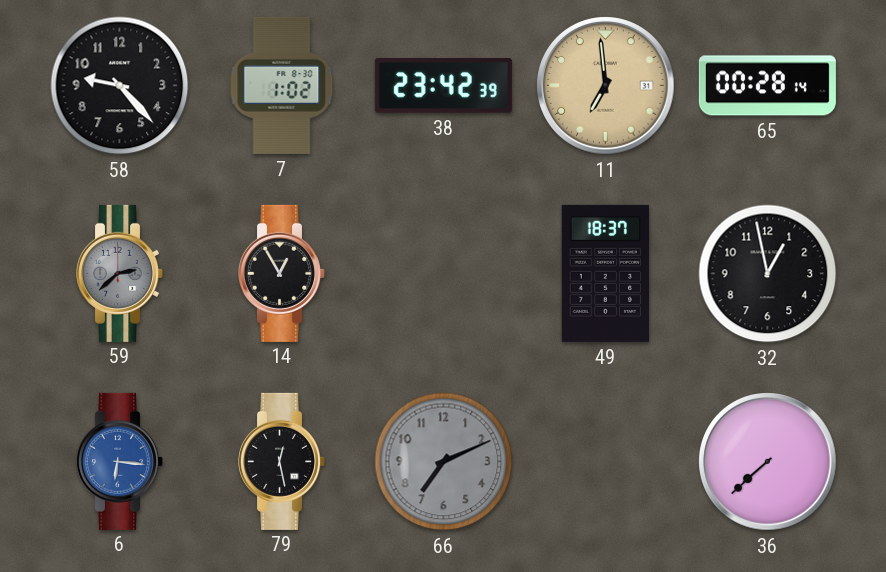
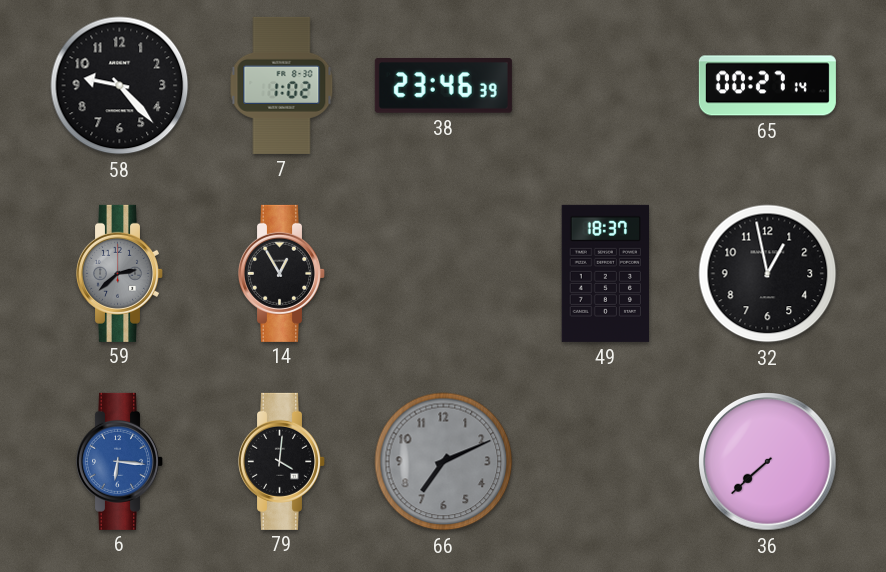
38: 23:42 -> 23:46 (443, 86)
11: 6:59 -> none (606, 86)
65: 00:28 -> 00:27 (767, 86)
79: 12:28 -> 4:01 (281, 461)
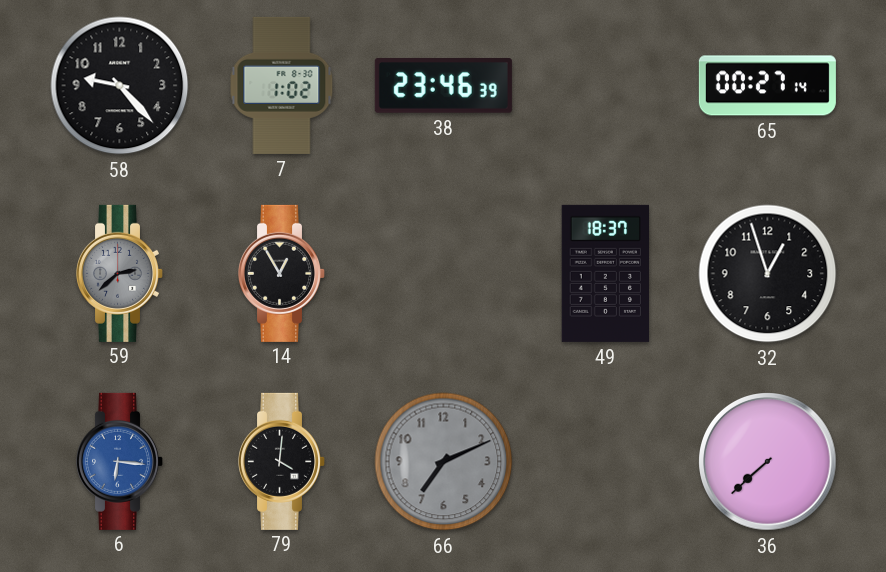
32: 12:58 -> 12:57 (768, 274)
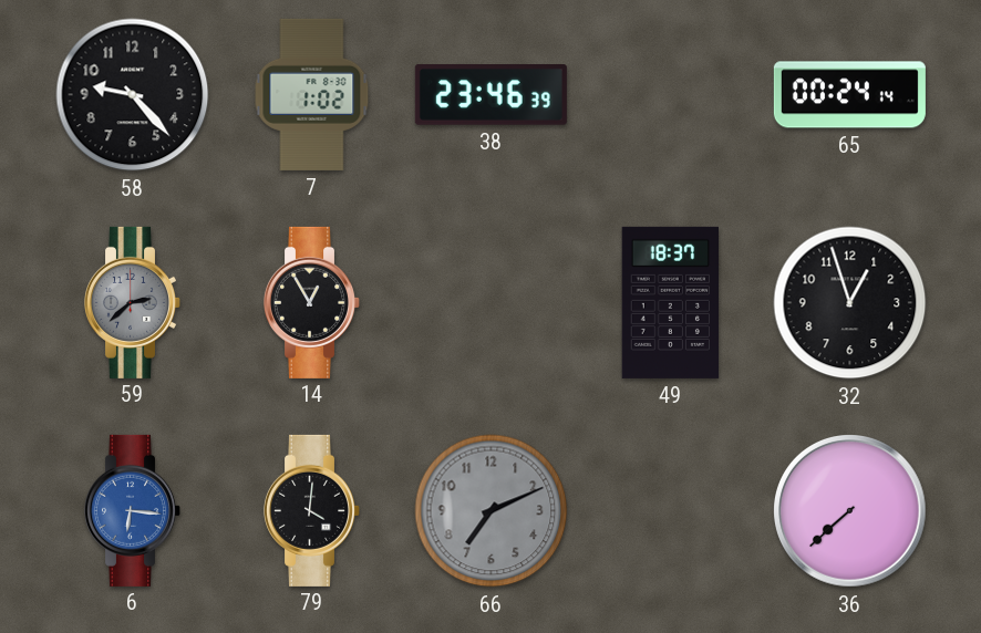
65: 00:27 -> 00:24 (849, 95)
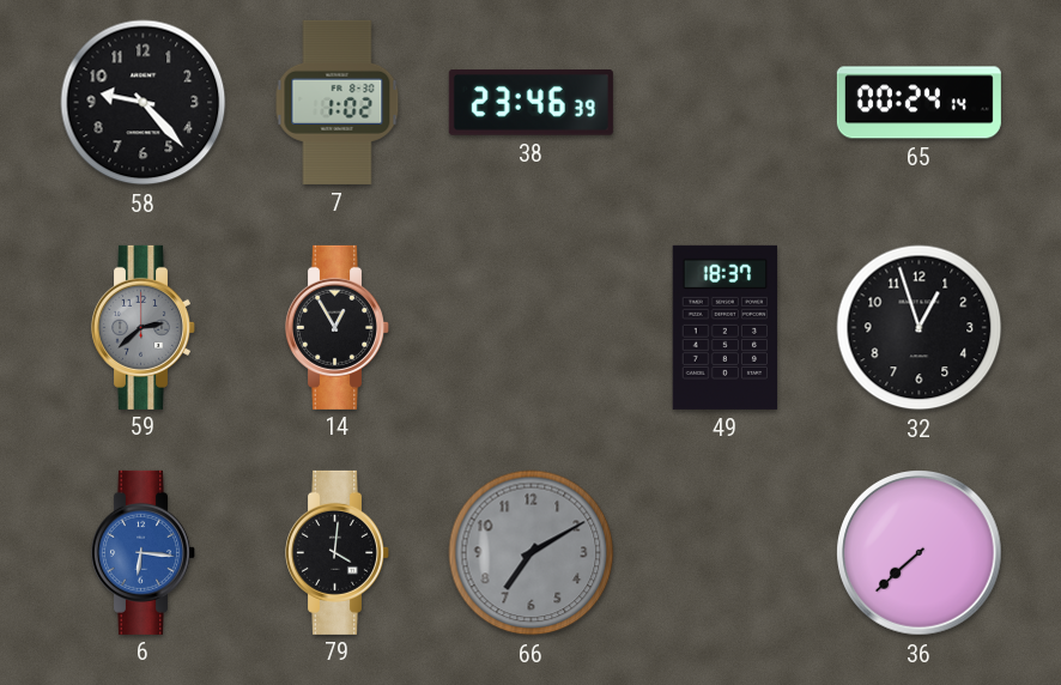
66: 7:11 -> 7:10 (532, 553)
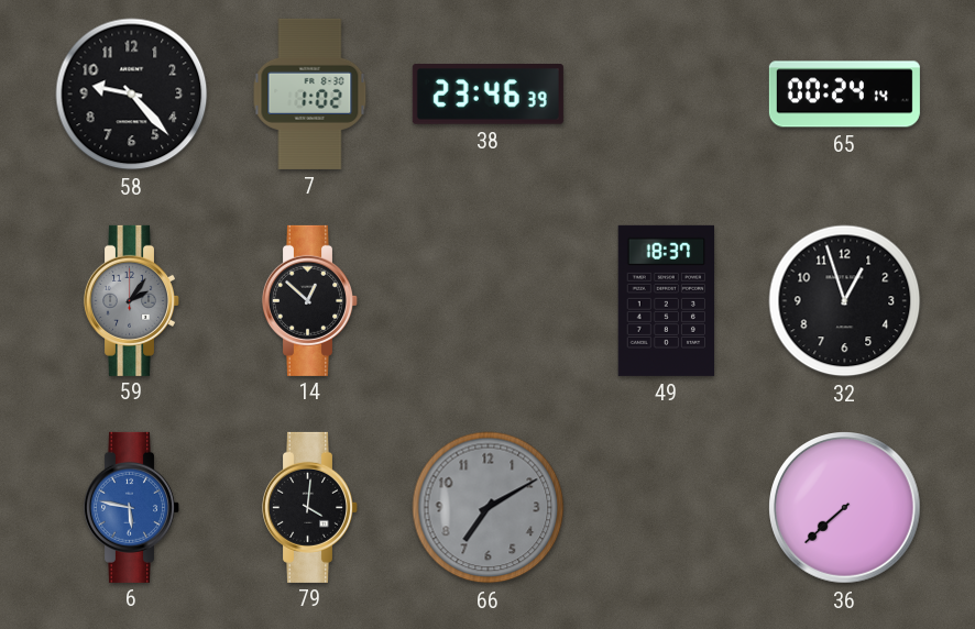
59: 2:38 -> 2:06 (131, 300)
14: 12:55 -> 12:52 (309, 300)
6: 6:16 -> 5:47 (131, 507)
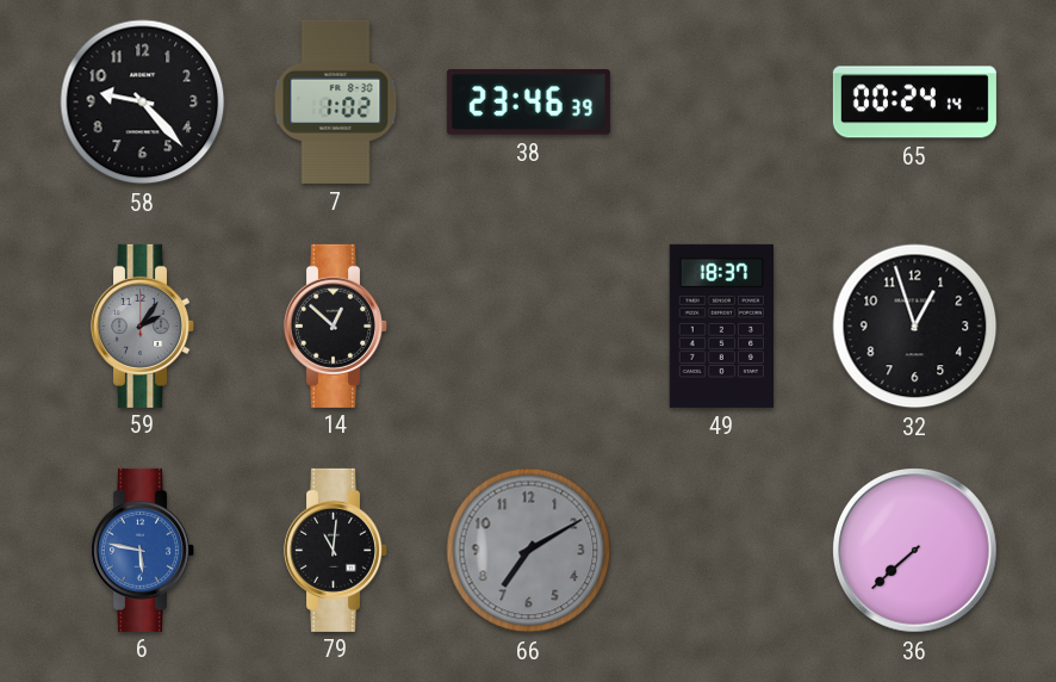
79: 4:01 -> 11:01 (335, 550)
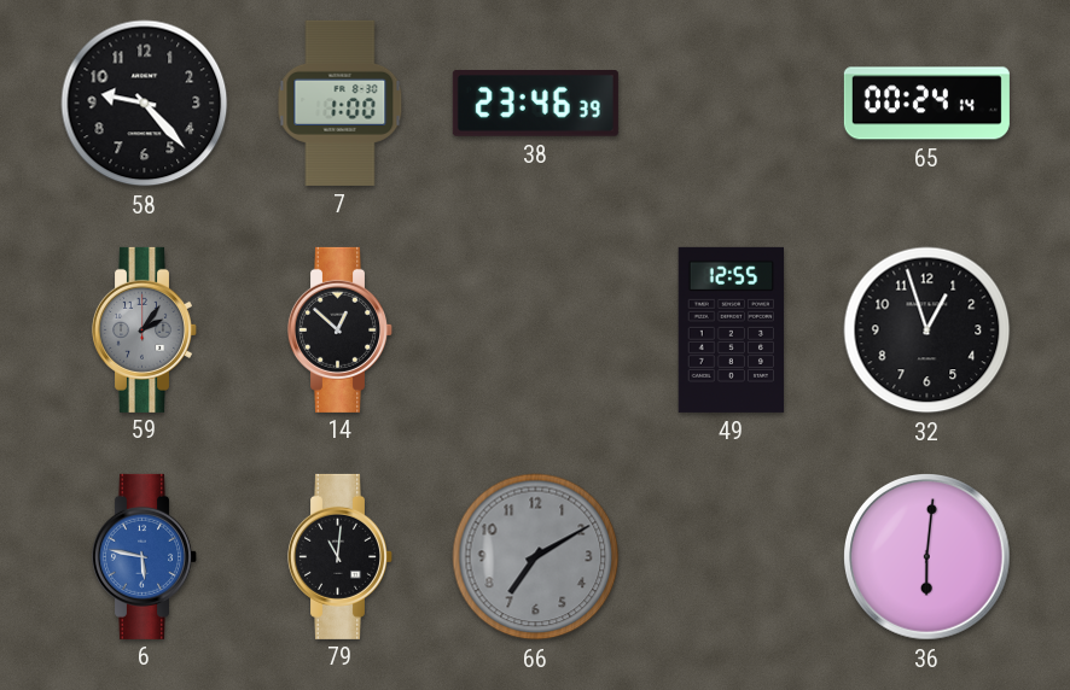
7: 1:02 -> 1:00 (341, 103)
49: 18:37 -> 12:55 (731, 329)
36: 7:38 -> 6:01 (927, 557)
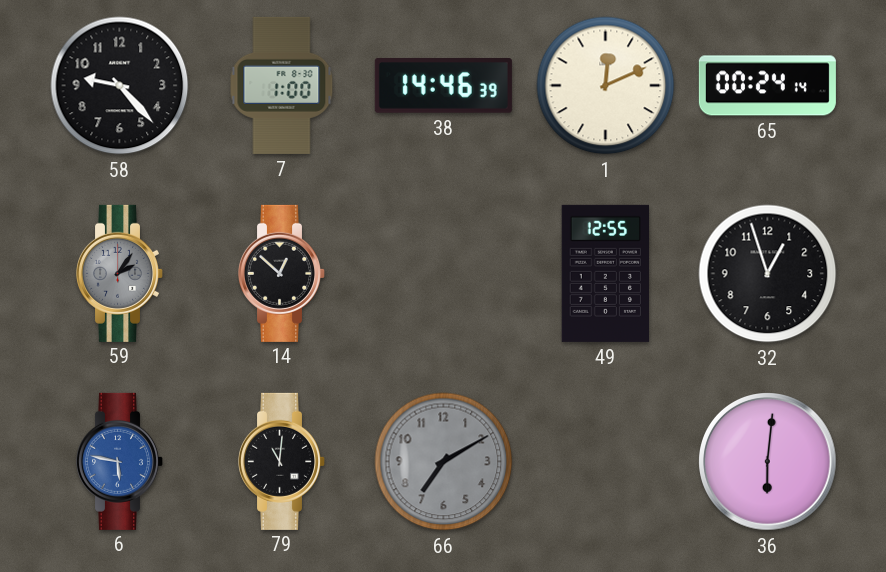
38: 23:46 -> 14:46 (443, 86)
1: none -> 12:11 (606, 86)
